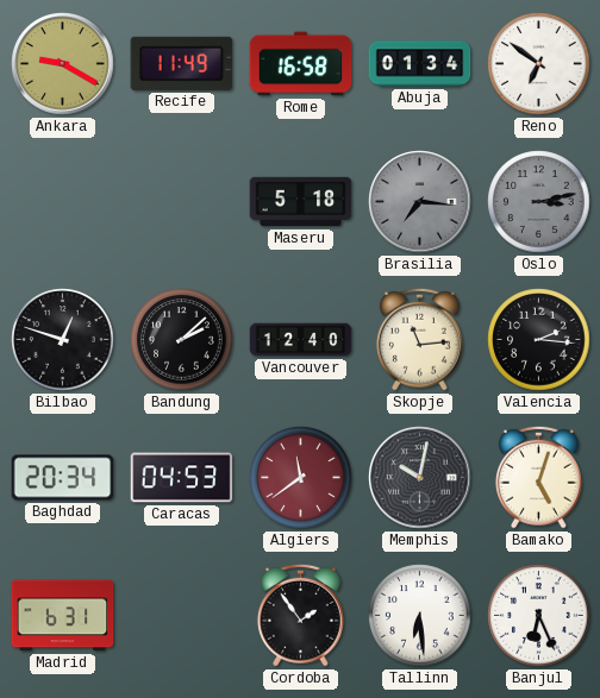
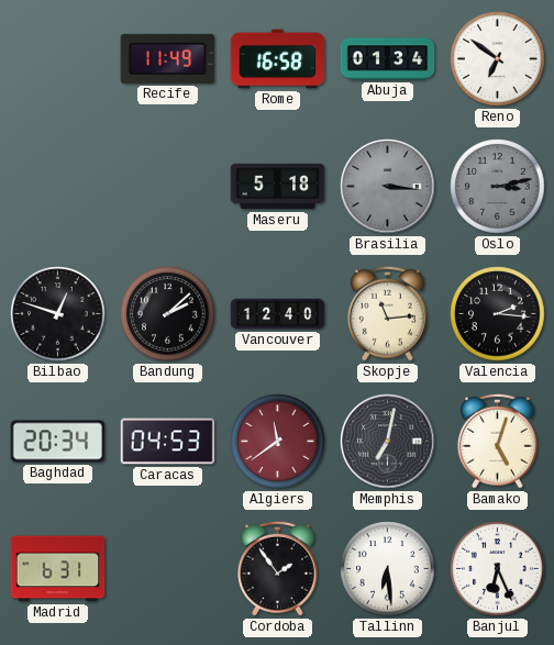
Ankara: 9:20 -> none (63, 64)
Brasilia: 7:16 -> 3:16 (388, 187)
Memphis: 10:02 -> 7:02 (388, 442)
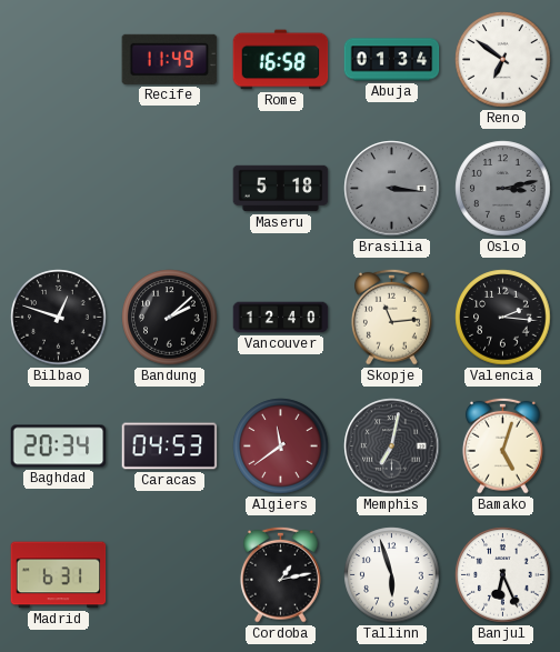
Cordoba: 1:54 -> 1:13 (280, 574)
Tallinn: 6:29 -> 5:57 (392, 575)
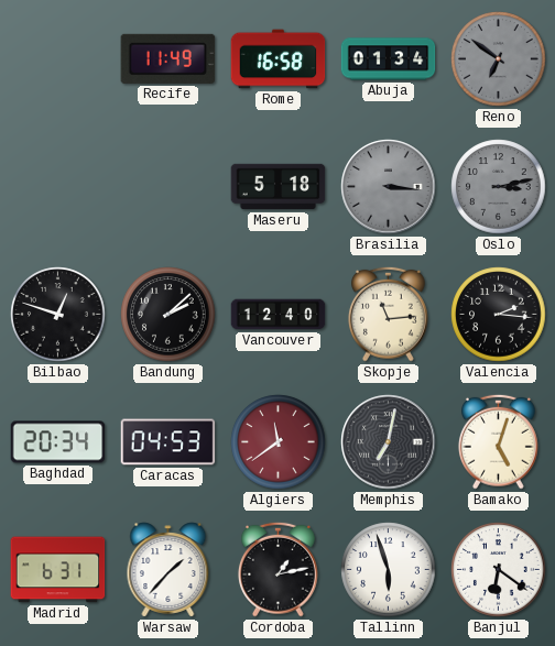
Reno dial: white -> grey (499, 59)
Warsaw: none -> 1:37 (168, 570)
Banjul: 6:26 -> 6:21 (499, 570)
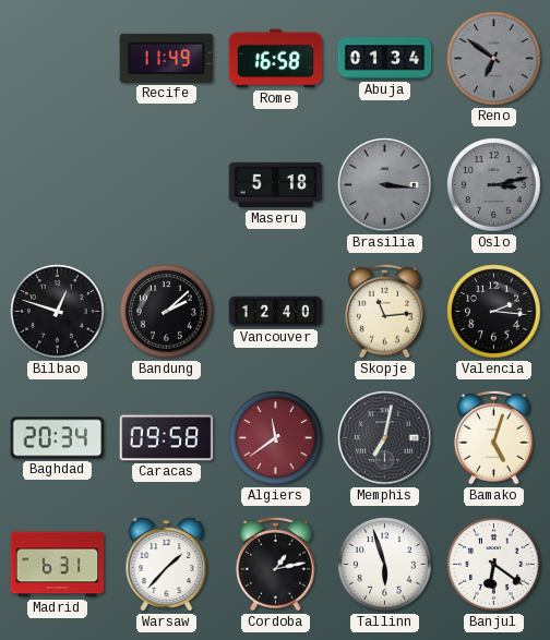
Caracas: 04:53 -> 09:58 (167, 438)
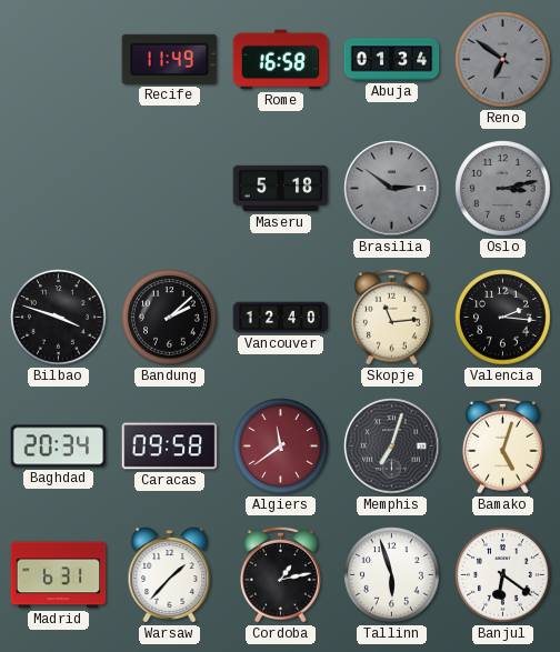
Brasilia: 3:16 -> 2:51 (392, 189)
Bilbao: 12:48 -> 3:48 (59, 318)
Memphis: 7:02 -> 7:03 (392, 447)
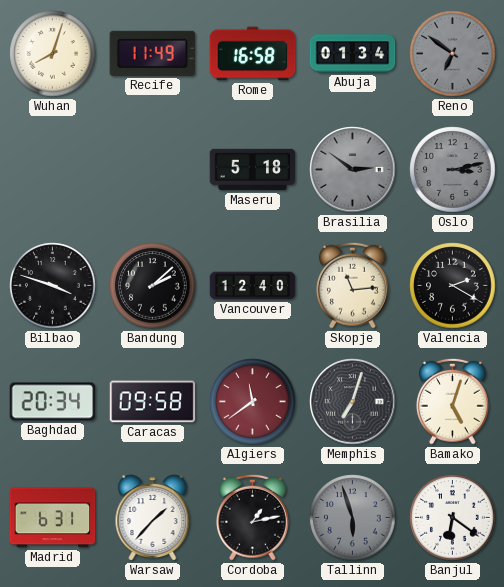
Wuhan: none -> 8:03 (53, 54)
Valencia: 2:16 -> 2:20 (453, 286)
Tallinn dial: white -> grey (353, 518)
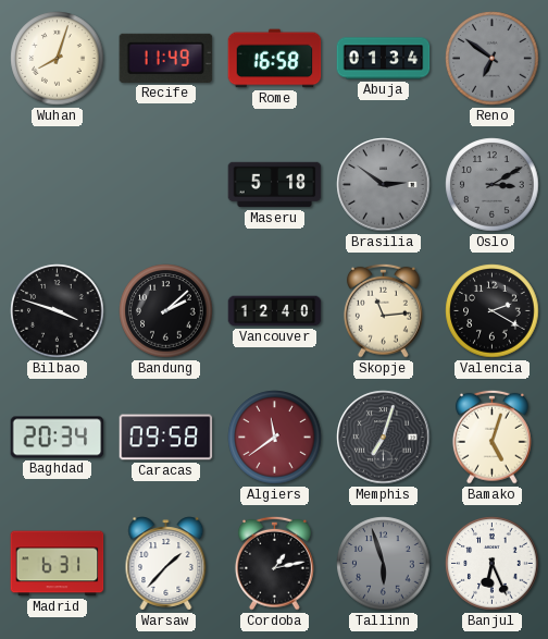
Oslo: 3:13 -> 3:10 (493, 185)
Banjul: 6:21 -> 6:26 (493, 564)
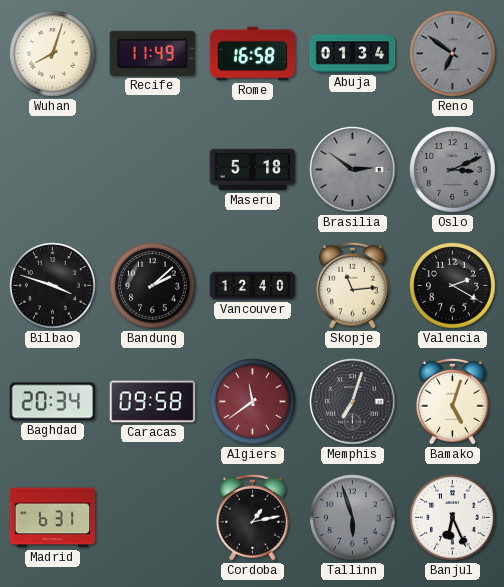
Oslo: 3:10 -> 3:11 (453, 170)
Warsaw: 1:37 -> none (166, 564)
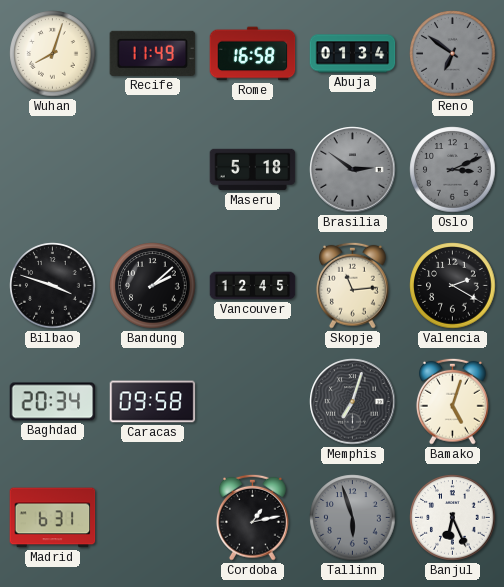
Vancouver: 12:40 -> 12:45 (253, 286)
Algiers: 11:39 -> none (253, 402)
